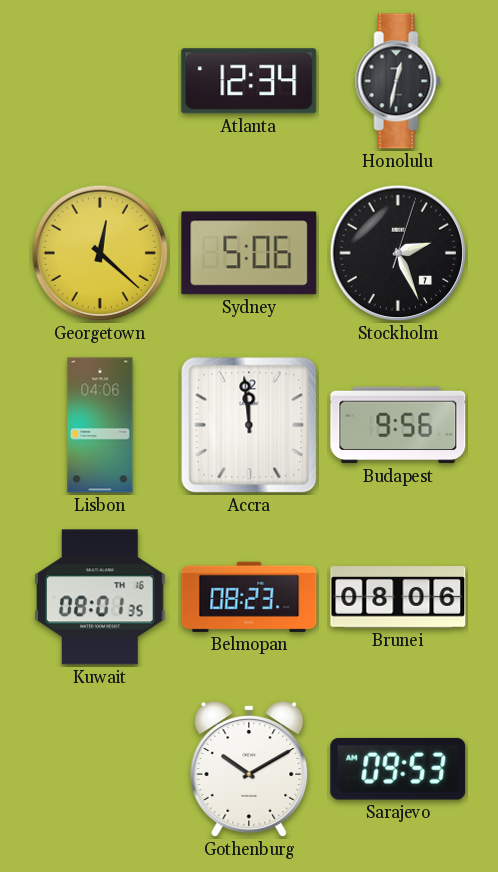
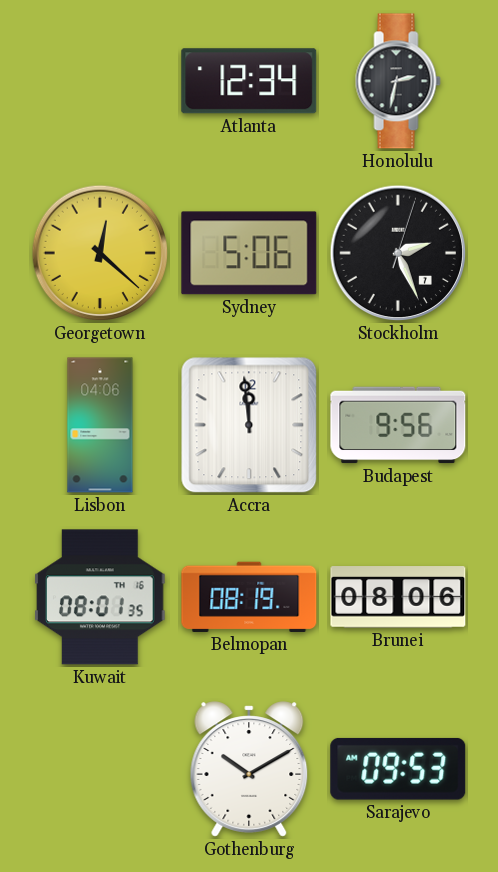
Honolulu: 12:32 -> 2:32 (398, 81)
Belmopan: 08:23 -> 08:19 (249, 597)
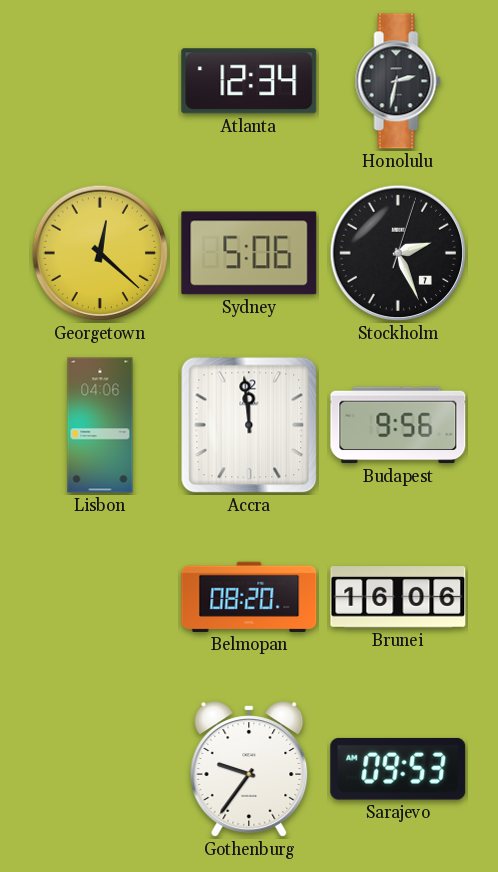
Kuwait: 08:01 -> none (100, 597)
Belmopan: 08:19 -> 08:20 (249, 597)
Brunei: 08:06 -> 16:06 (398, 597)
Gothenburg: 10:10 -> 9:36 (249, 769)
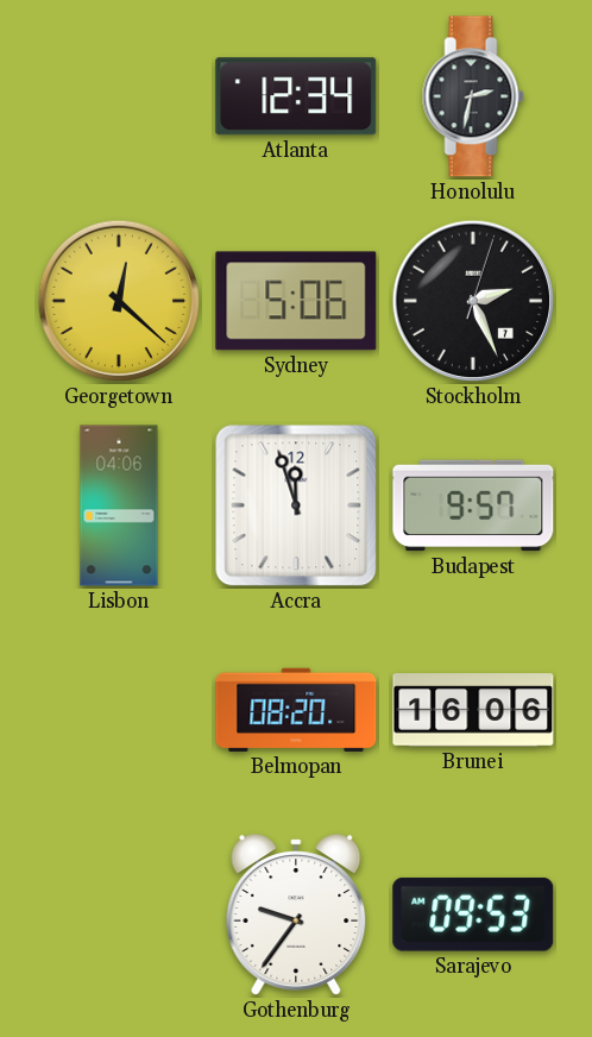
Accra: 11:59 -> 11:57 (296, 505)
Budapest: 9:56 -> 9:57 (473, 505)
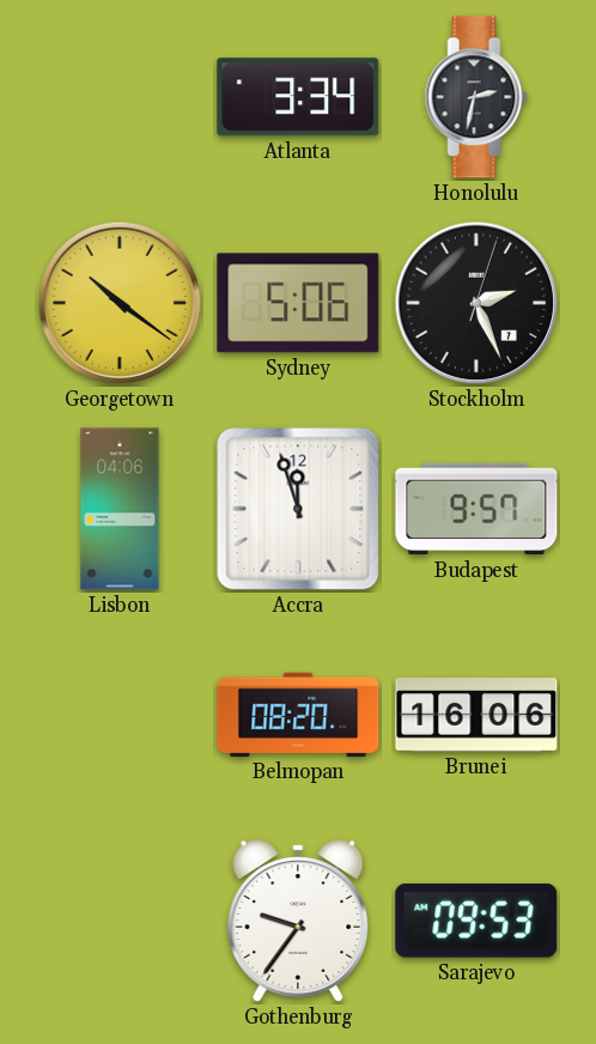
Atlanta: 12:34 -> 3:34 (298, 97)
Georgetown: 12:22 -> 10:21 (120, 303)
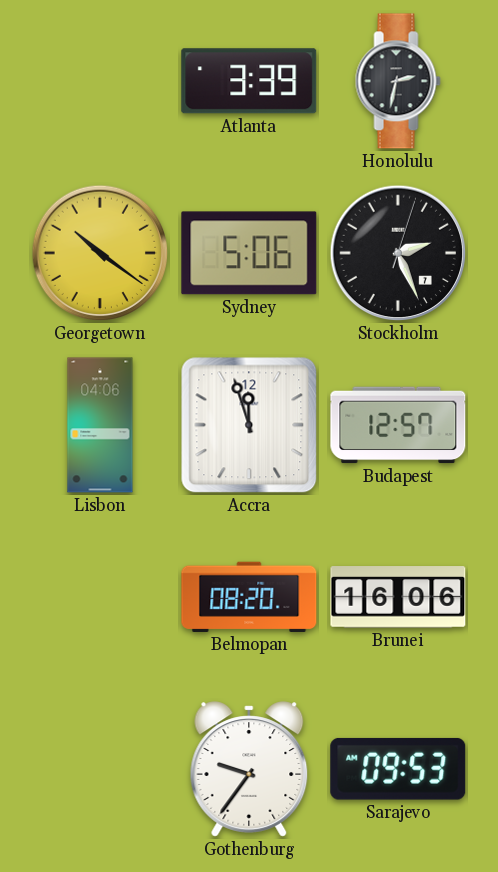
Atlanta: 3:34 -> 3:39 (249, 81)
Budapest: 9:57 -> 12:57 (398, 425)
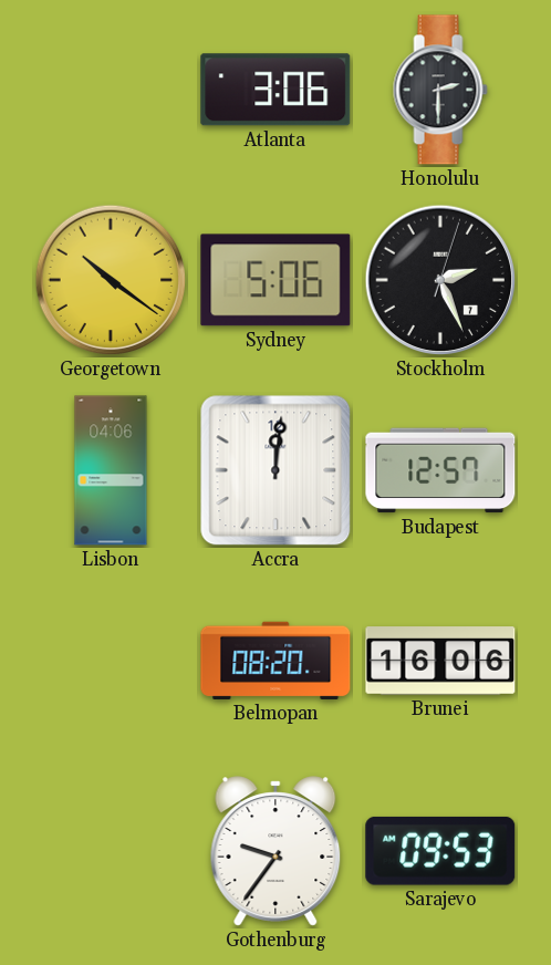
Atlanta: 3:39 -> 3:06 (275, 90)
Honolulu: 2:32 -> 2:30 (440, 90)
Accra: 11:57 -> 12:01 (275, 470)
